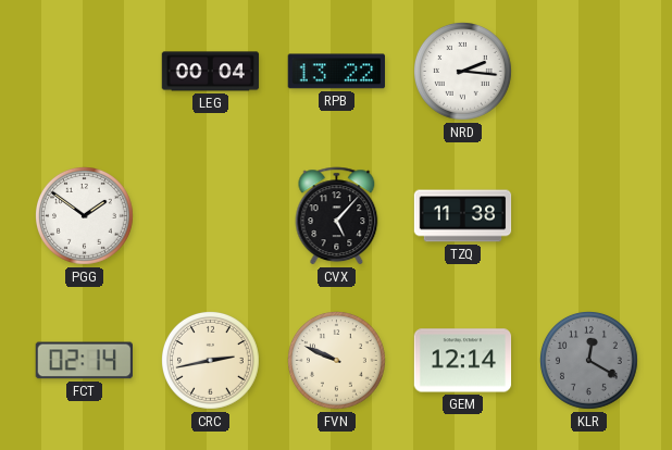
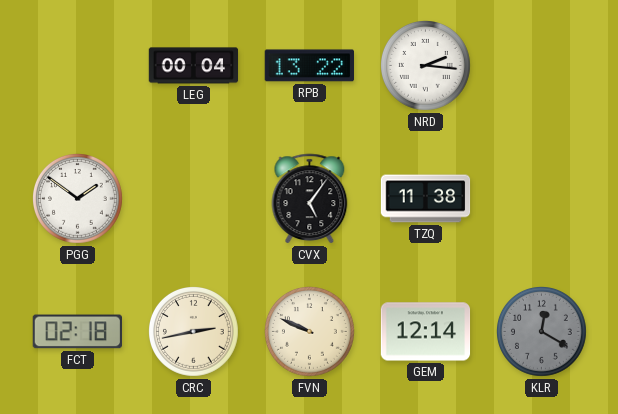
CVX: 5:07 -> 5:06 (310, 199)
FCT: 02:14 -> 02:18 (77, 332)
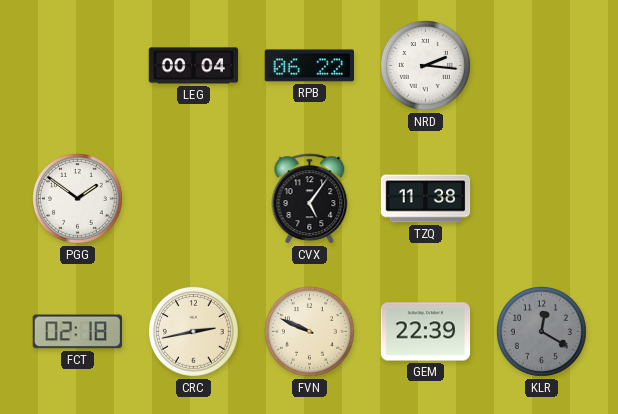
RPB: 13:22 -> 06:22 (309, 66)
GEM: 12:14 -> 22:39 (426, 332)
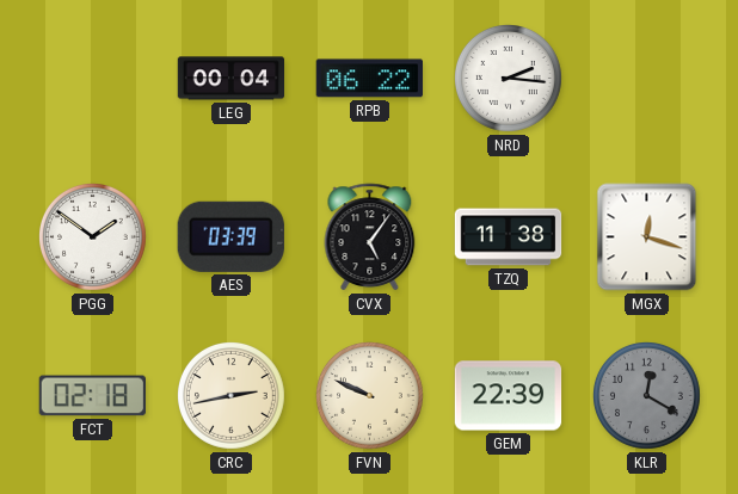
AES: none -> 03:39 (230, 236)
MGX: none -> 12:18 (647, 237)
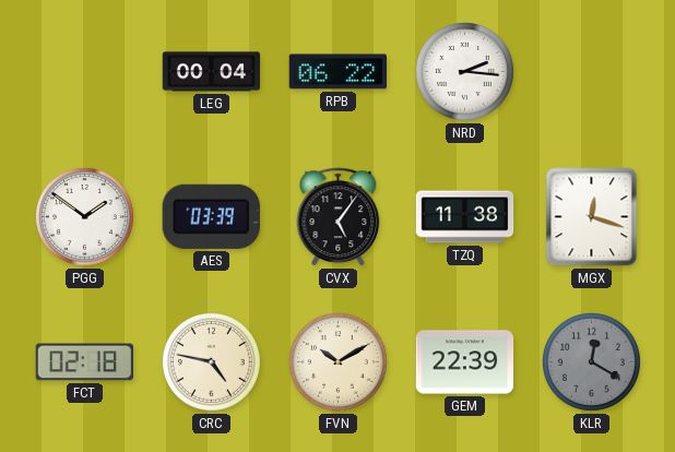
CRC: 2:43 -> 4:47 (212, 362)
FVN: 9:49 -> 10:10 (339, 362)
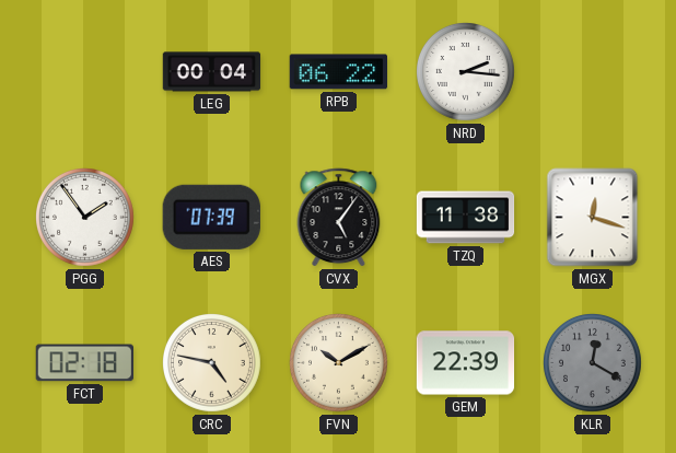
PGG: 1:51 -> 1:54 (85, 218)
AES: 03:39 -> 07:39 (211, 217)
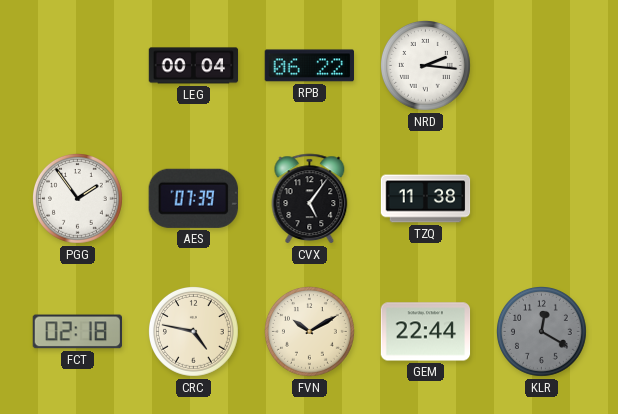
MGX: 12:18 -> none (593, 218)
GEM: 22:39 -> 22:44 (426, 332)
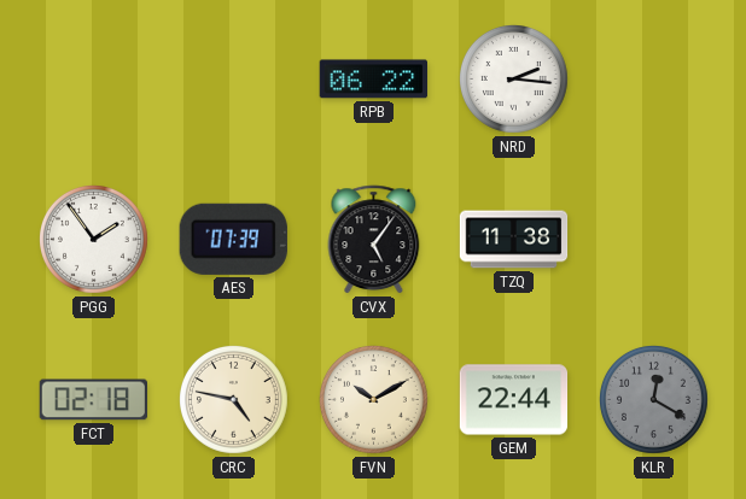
LEG: 00:04 -> none (194, 66)
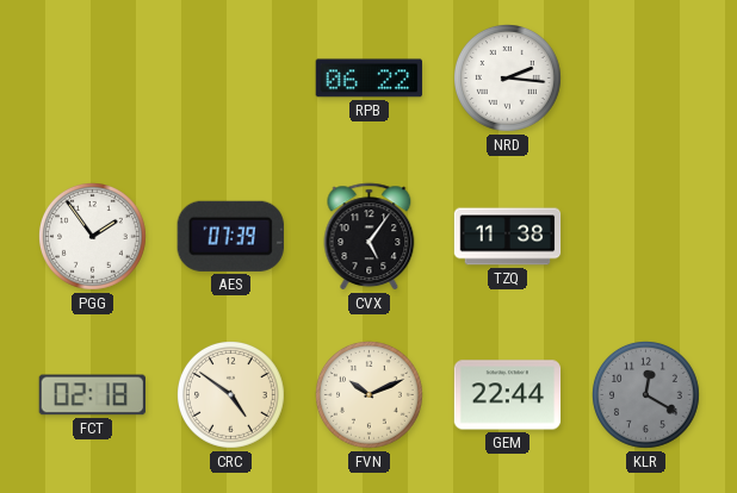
CRC: 4:47 -> 4:51 (231, 395)
FVN: 10:10 -> 10:11 (370, 395)
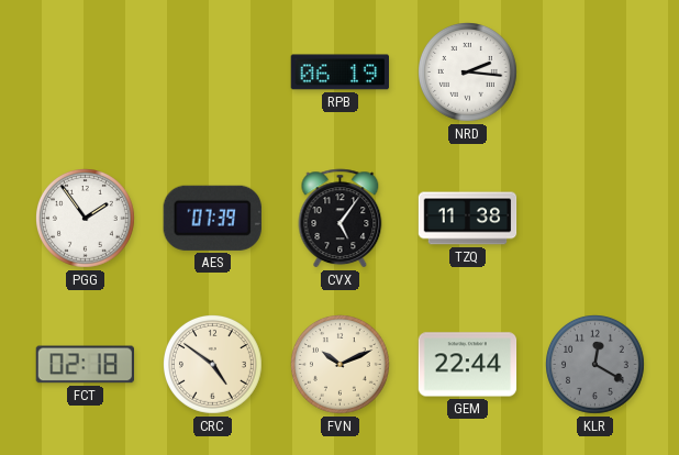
RPB: 06:22 -> 06:19 (340, 73)
